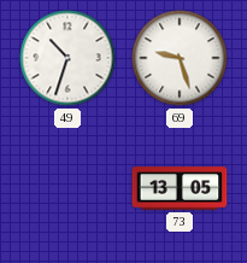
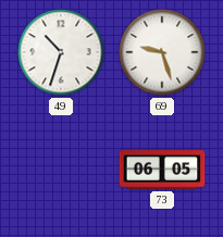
73: 13:05 -> 06:05 (162, 170)
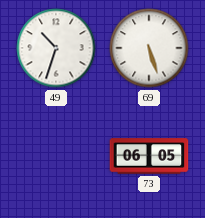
69: 9:27 -> 5:27 (149, 48)
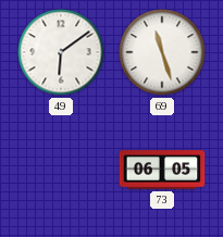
49: 10:33 -> 6:09 (61, 52)
69: 5:27 -> 11:27 (162, 52)
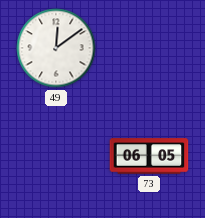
49: 6:09 -> 12:09 (56, 48)
69: 11:27 -> none (162, 52)
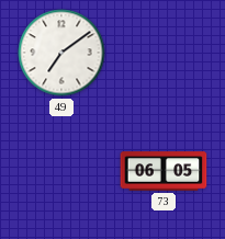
49: 12:09 -> 7:09 (61, 53)
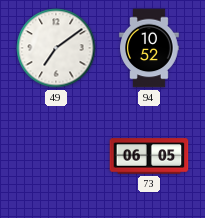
94: none -> 10:52 (149, 48)
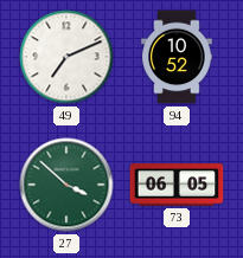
49: 7:09 -> 7:11 (66, 57)
27: none -> 3:52 (66, 185)
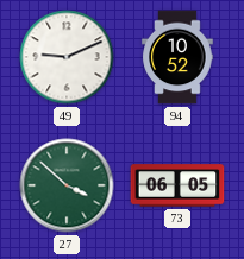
49: 7:11 -> 9:11 (67, 57)
